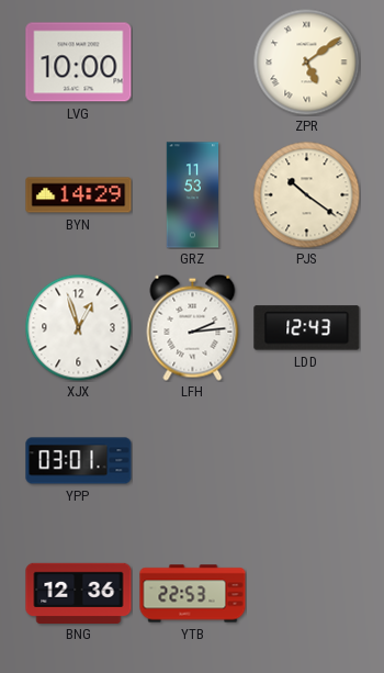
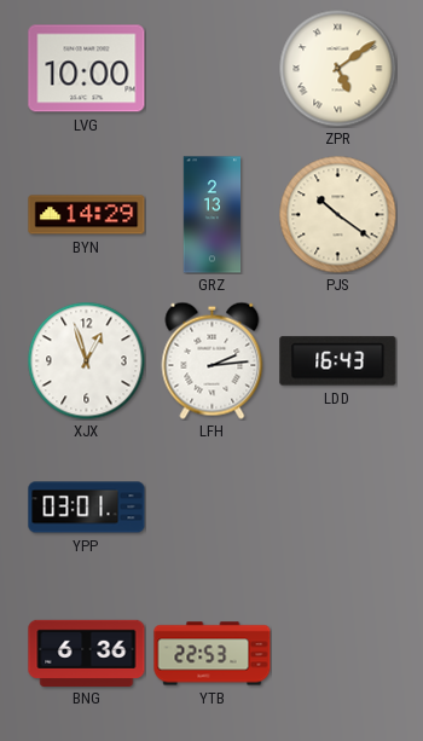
GRZ: 11:53 -> 2:13 (213, 215)
LDD: 12:43 -> 16:43 (338, 361)
BNG: 12:36 -> 6:36 (87, 653)
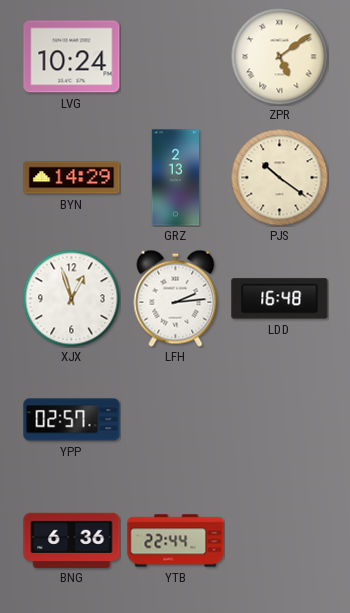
LVG: 10:00 -> 10:24 (72, 57)
LDD: 16:43 -> 16:48 (280, 299)
YPP: 03:01 -> 02:57 (72, 420)
YTB: 22:53 -> 22:44 (176, 541)
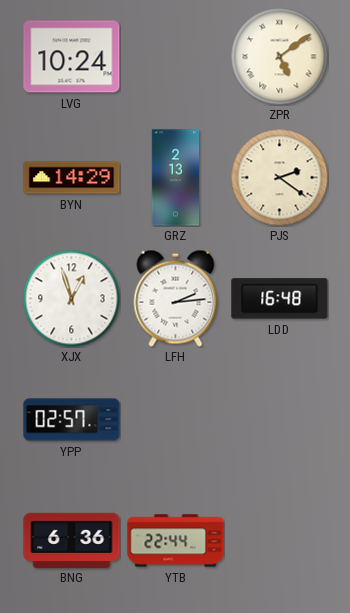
PJS: 10:21 -> 2:21 (279, 177)
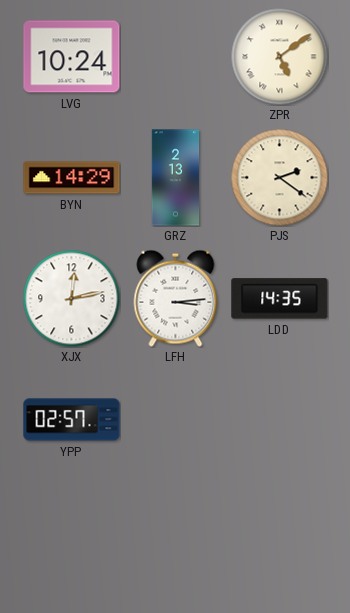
XJX: 12:57 -> 12:13 (71, 298)
LFH: 2:14 -> 3:14 (176, 298)
LDD: 16:48 -> 14:35 (280, 299)
BNG: 6:36 -> none (72, 540)
YTB: 22:44 -> none (176, 541)
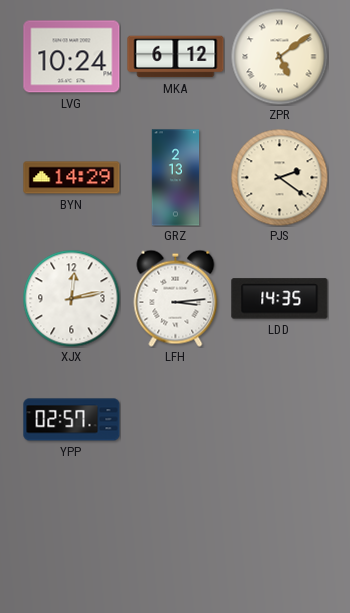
MKA: none -> 6:12 (176, 57)
